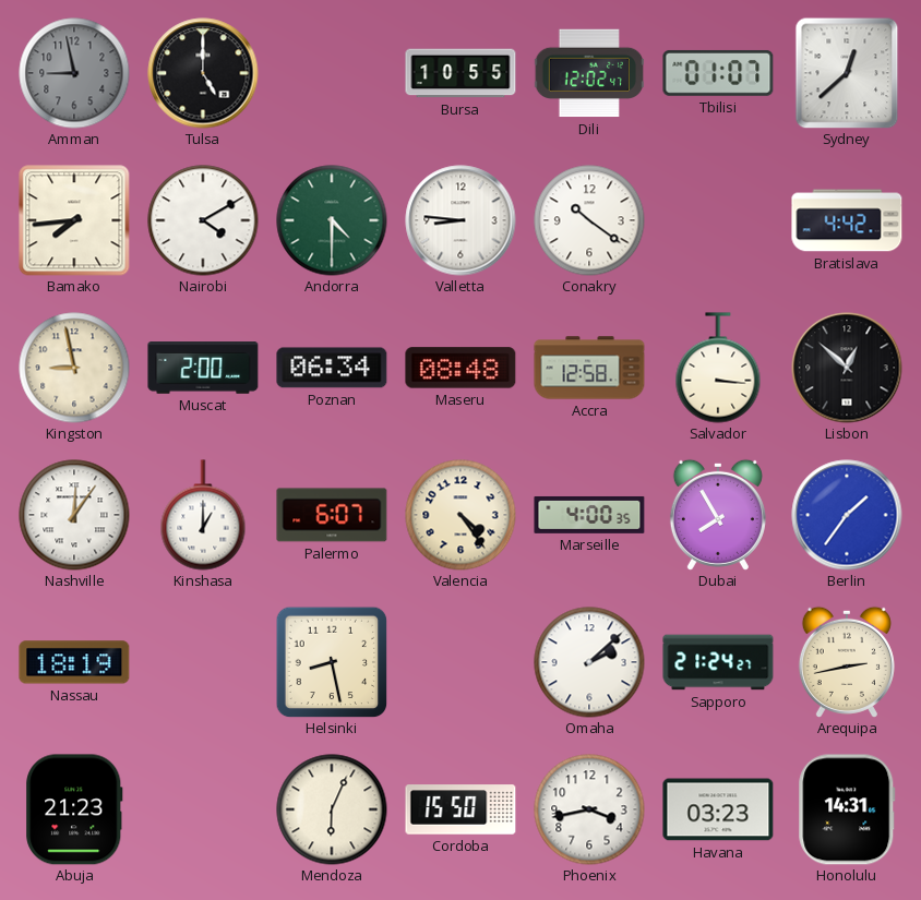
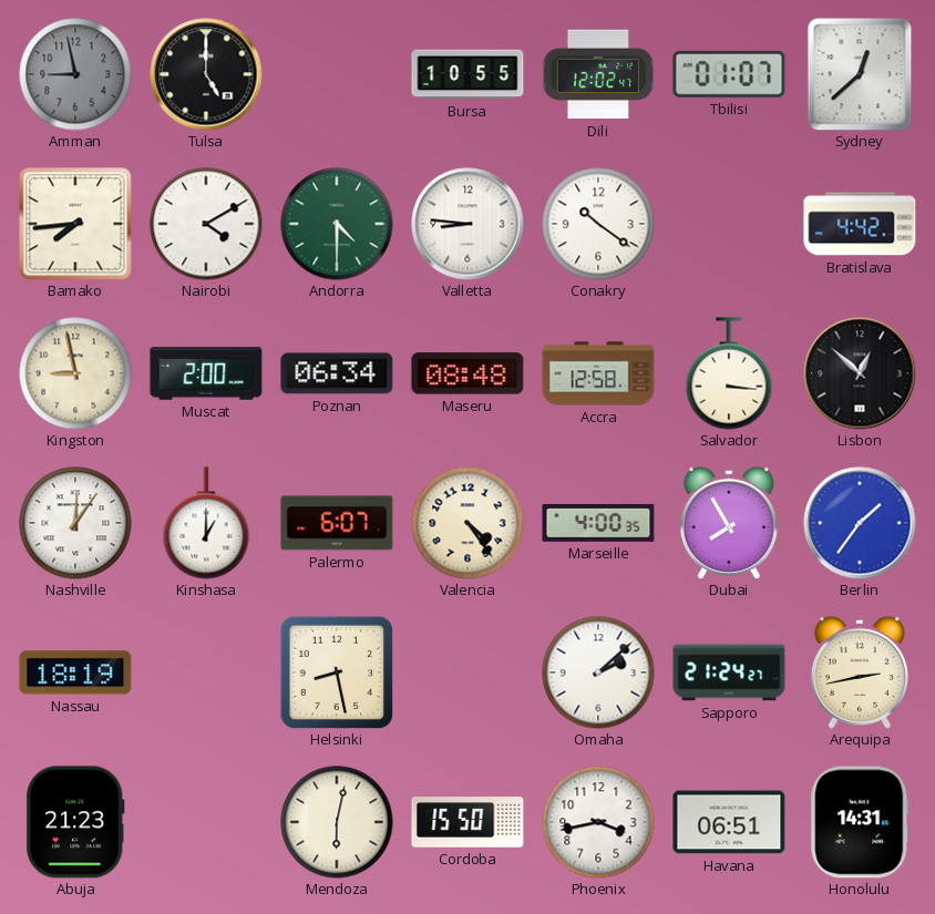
Mendoza: 6:04 -> 6:02 (337, 822)
Havana: 03:23 -> 06:51 (729, 822)
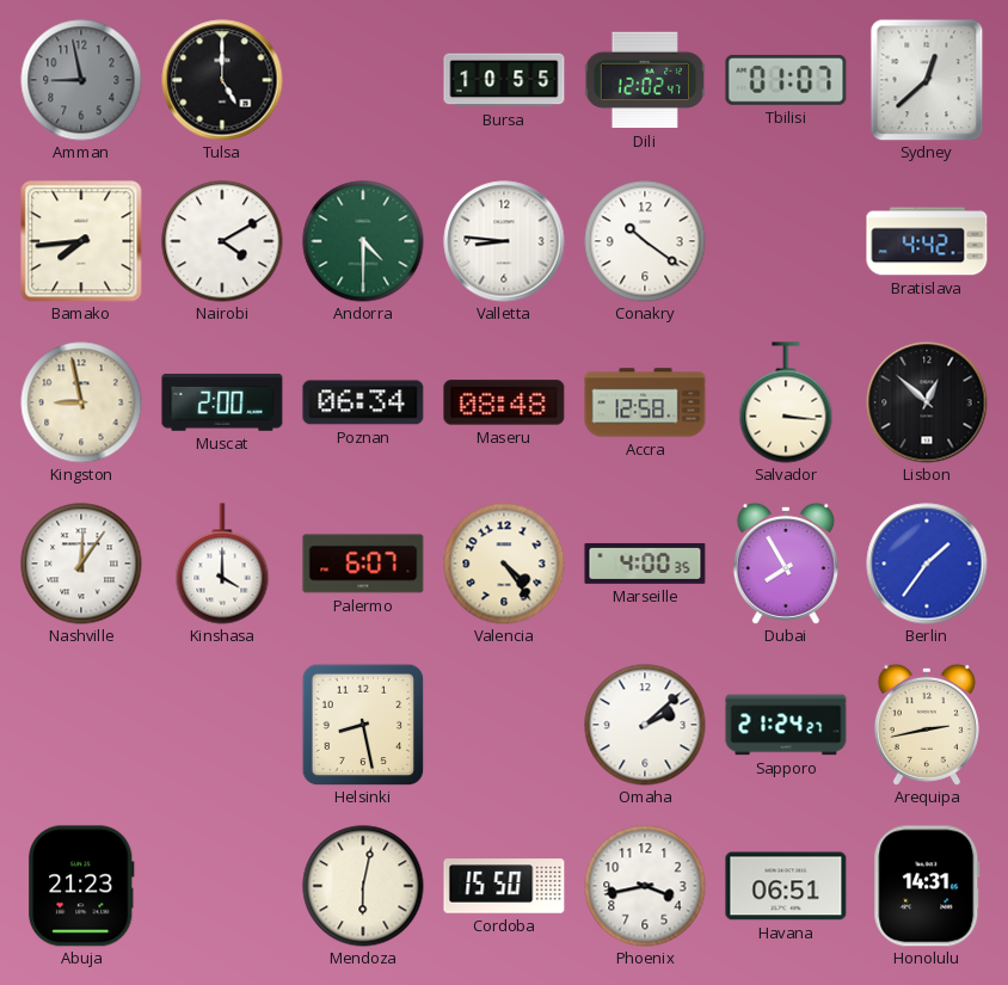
Kinshasa: 1:00 -> 4:00 (222, 564)
Nassau: 18:19 -> none (75, 672)
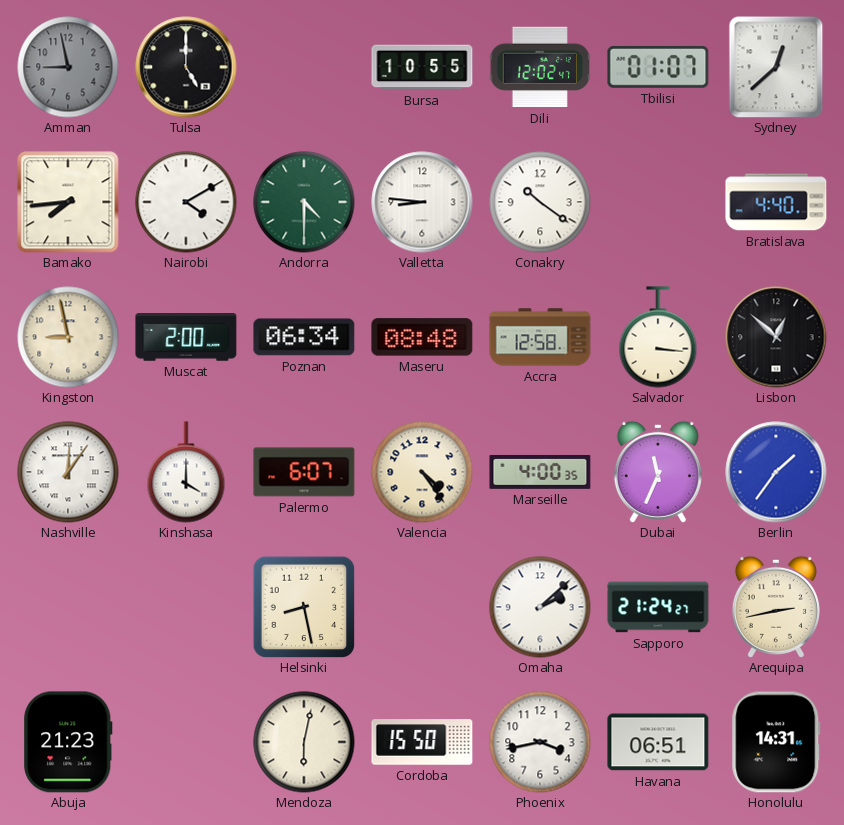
Bratislava: 4:42 -> 4:40 (776, 202)
Dubai: 7:55 -> 11:34 (658, 472)
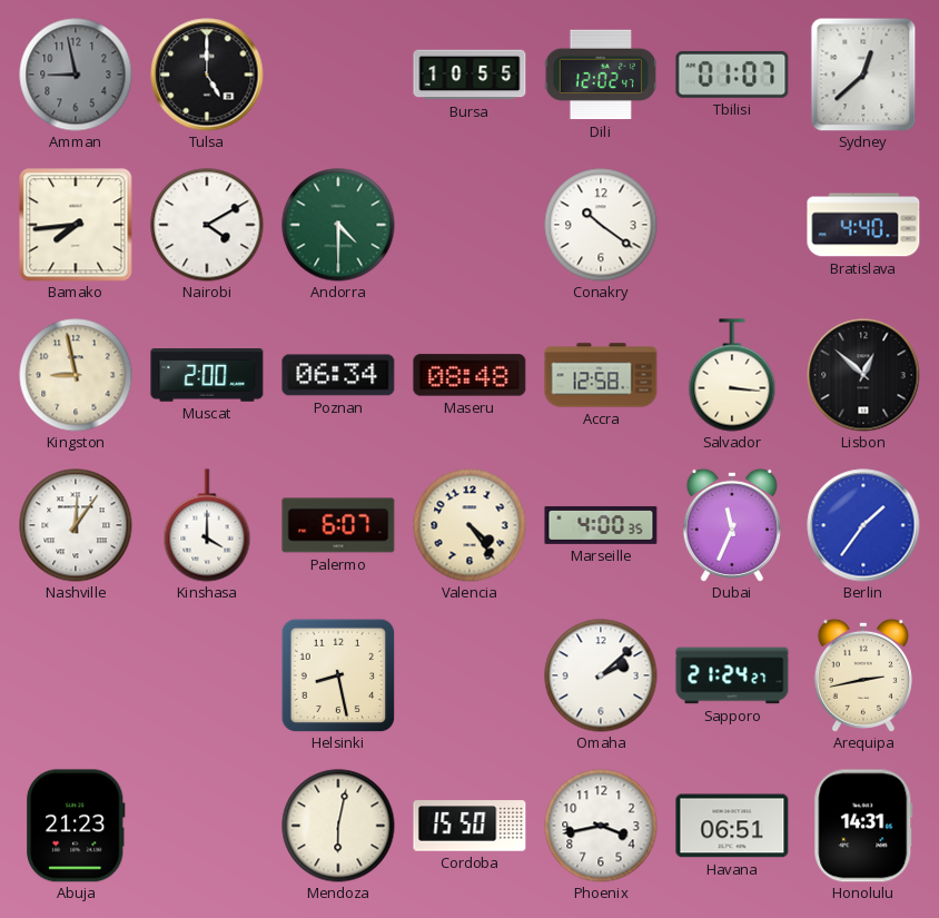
Valletta: 8:46 -> none (422, 202)
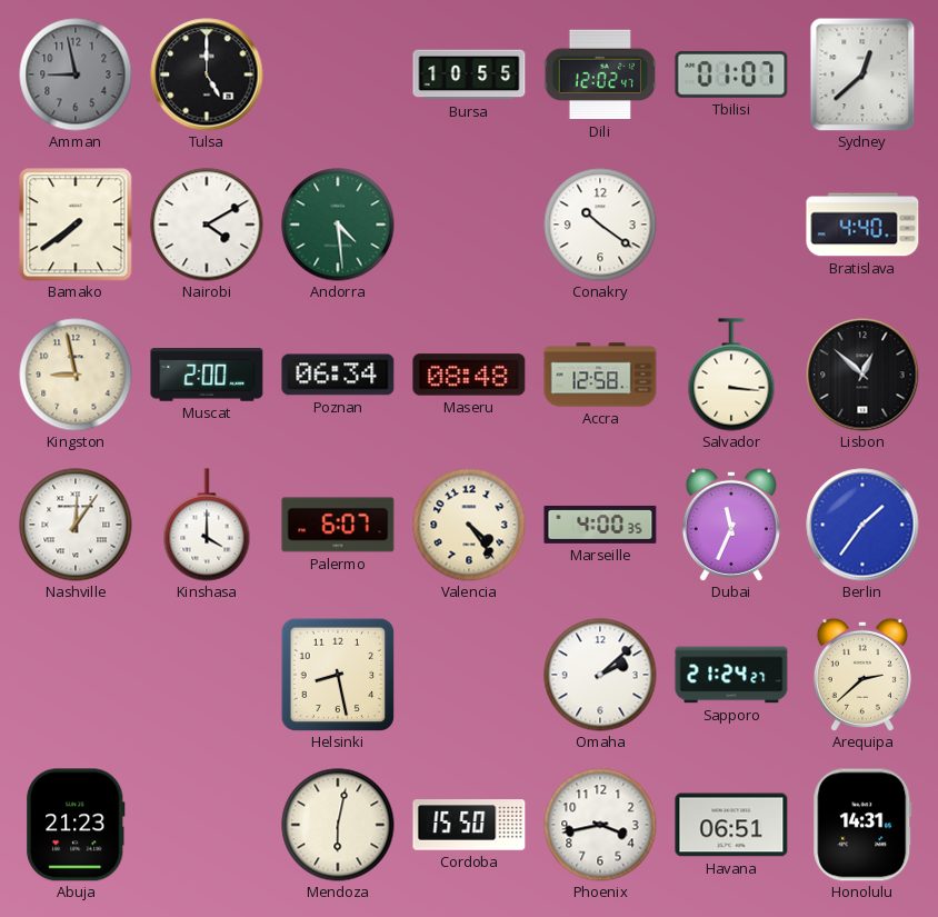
Bamako: 7:44 -> 7:39 (76, 225)
Andorra: 4:30 -> 4:29 (338, 225)
Arequipa: 2:43 -> 2:38 (862, 675)
